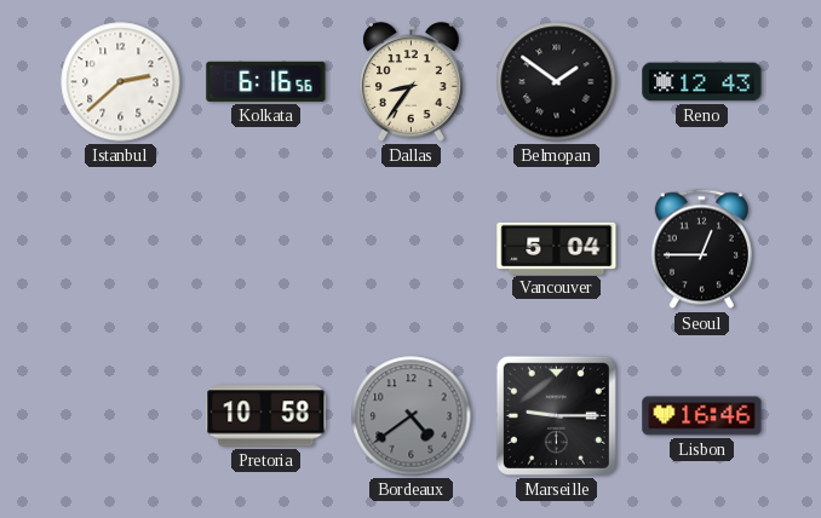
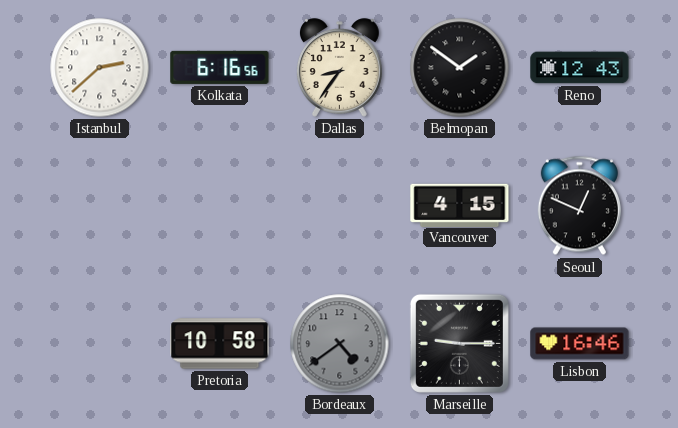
Vancouver: 5:04 -> 4:15 (460, 205)
Seoul: 12:45 -> 12:49 (579, 206)
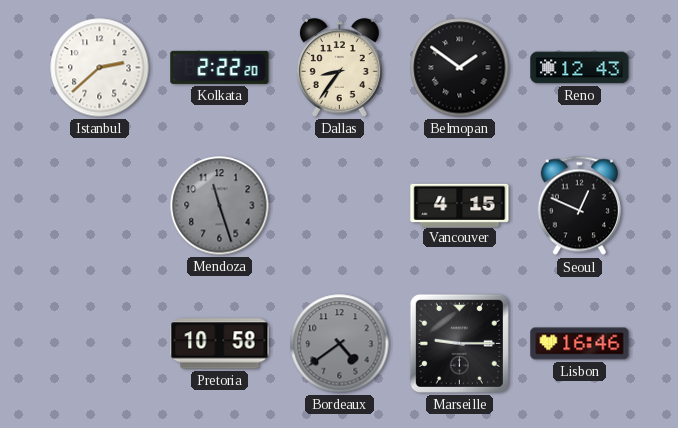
Kolkata: 6:16 -> 2:22 (220, 67)
Mendoza: none -> 11:27 (220, 206)
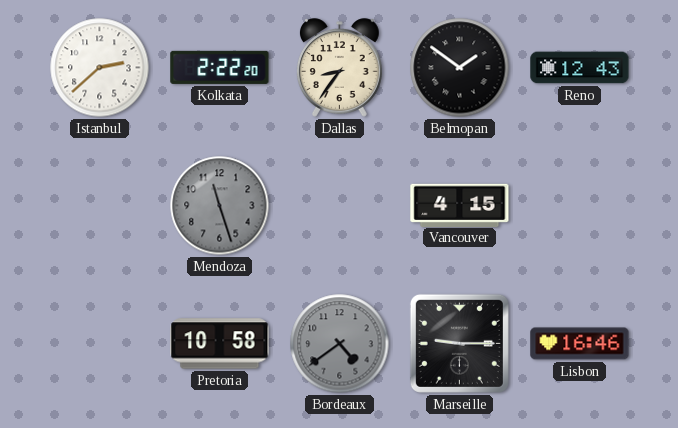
Seoul: 12:49 -> none (579, 206)
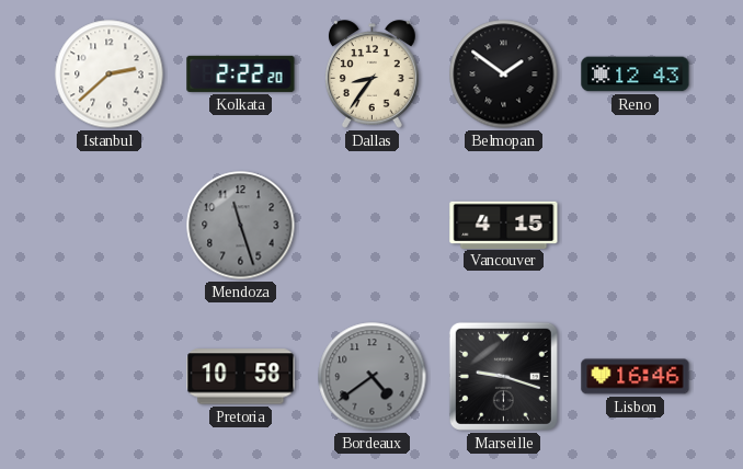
Marseille: 9:15 -> 9:18 (503, 376)
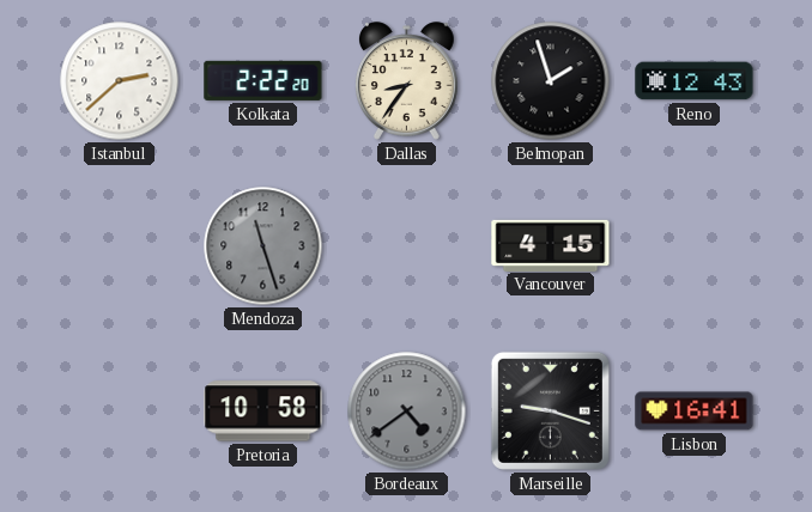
Belmopan: 1:51 -> 1:57 (551, 81)
Lisbon: 16:46 -> 16:41 (695, 412)
